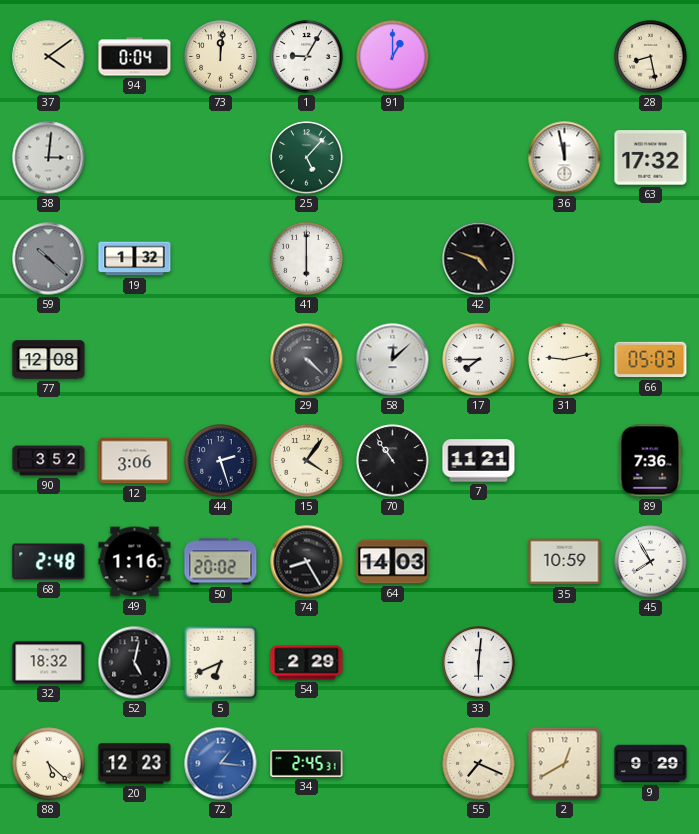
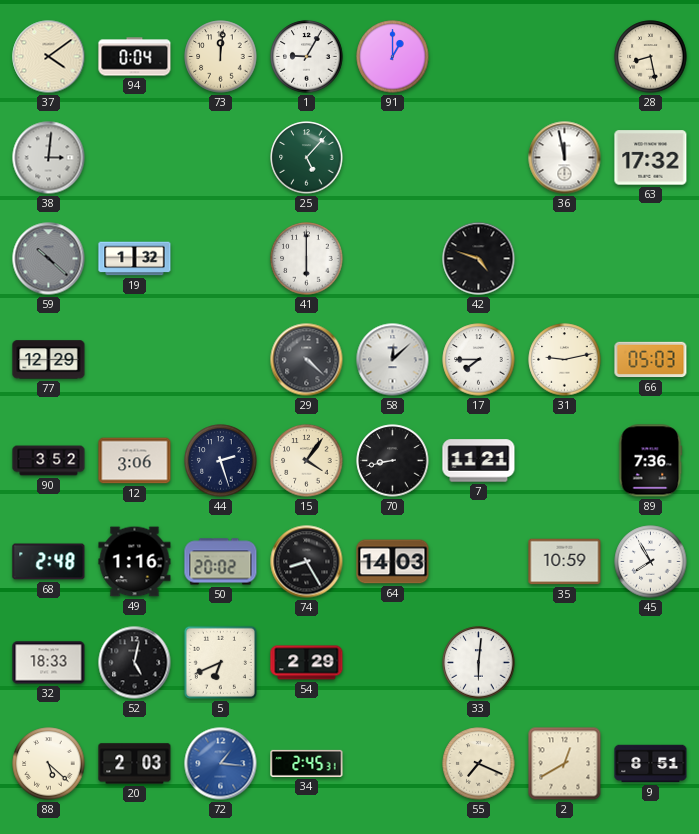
77: 12:08 -> 12:29 (49, 360)
70: 10:54 -> 8:43 (393, 461)
32: 18:32 -> 18:33 (49, 663)
20: 12:23 -> 2:03 (135, 764)
9: 9:29 -> 8:51 (651, 764)
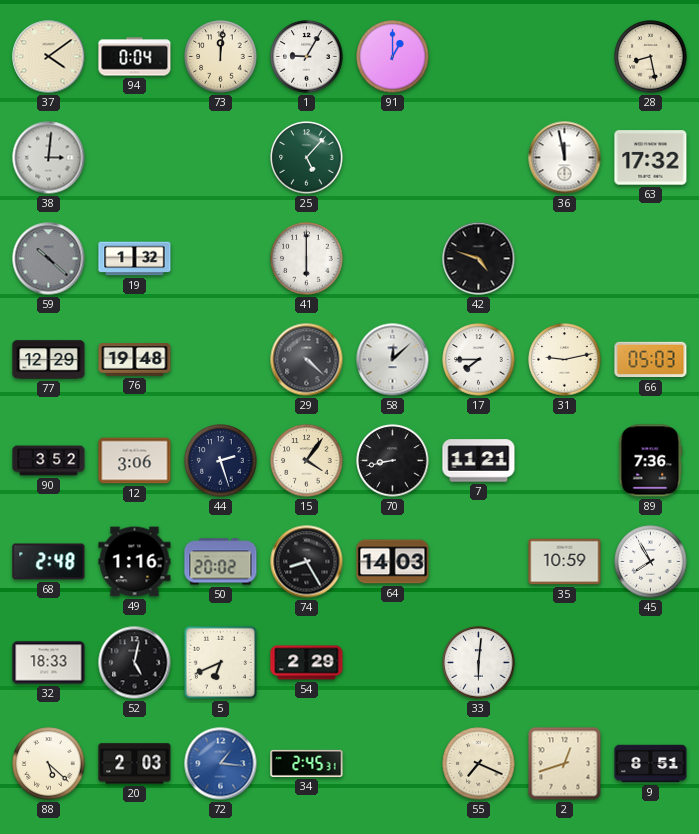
76: none -> 19:48 (135, 360)
2: 12:40 -> 12:42 (565, 764)
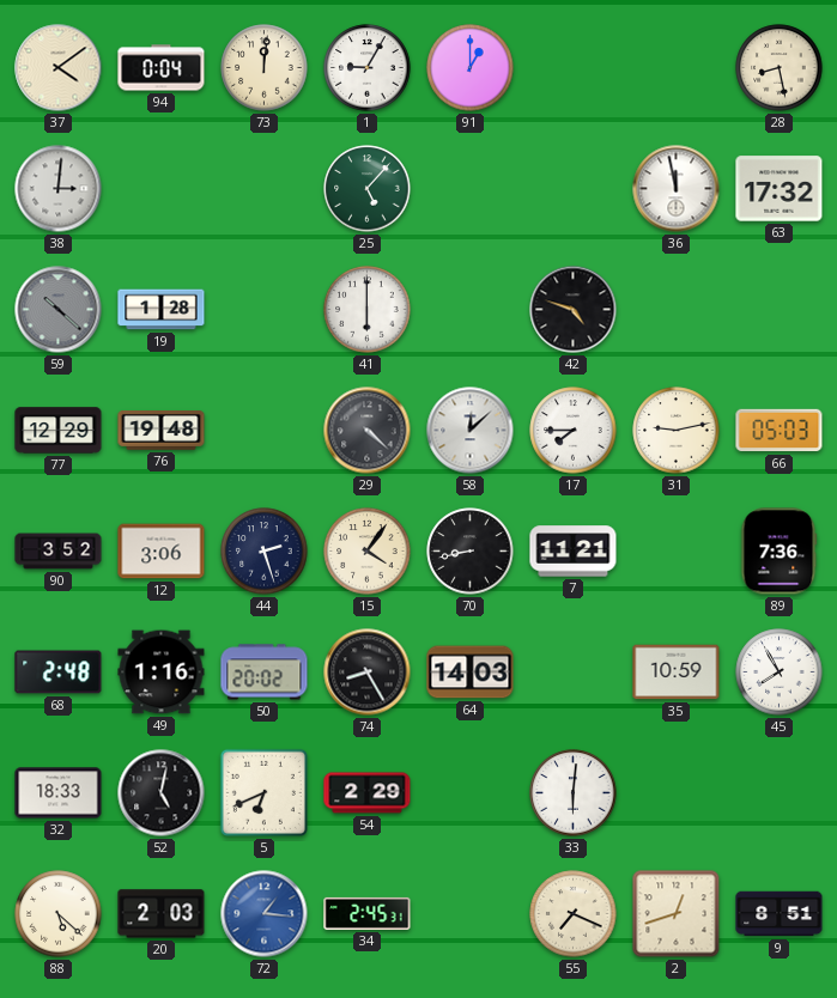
19: 1:32 -> 1:28 (162, 310)
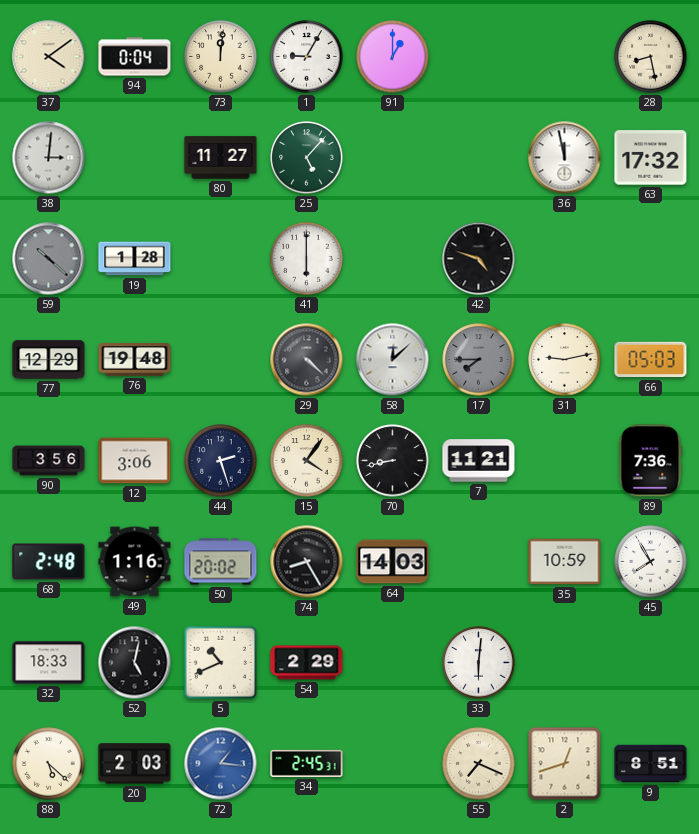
80: none -> 11:27 (221, 158)
17 dial: white -> grey (479, 360)
90: 3:52 -> 3:56 (49, 461)
5: 6:41 -> 10:41 (220, 662)
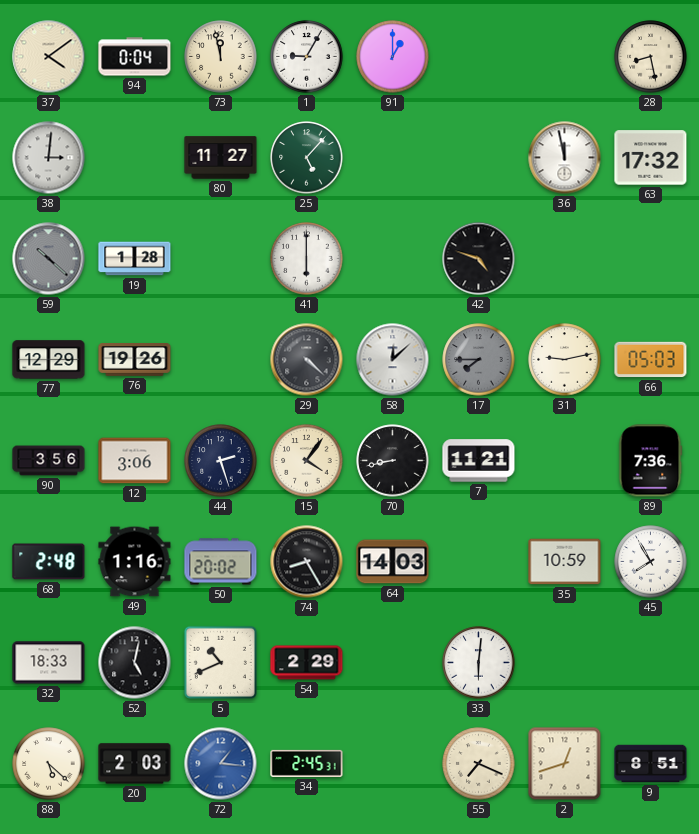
73: 12:01 -> 11:58 (221, 57)
76: 19:48 -> 19:26 (135, 360)
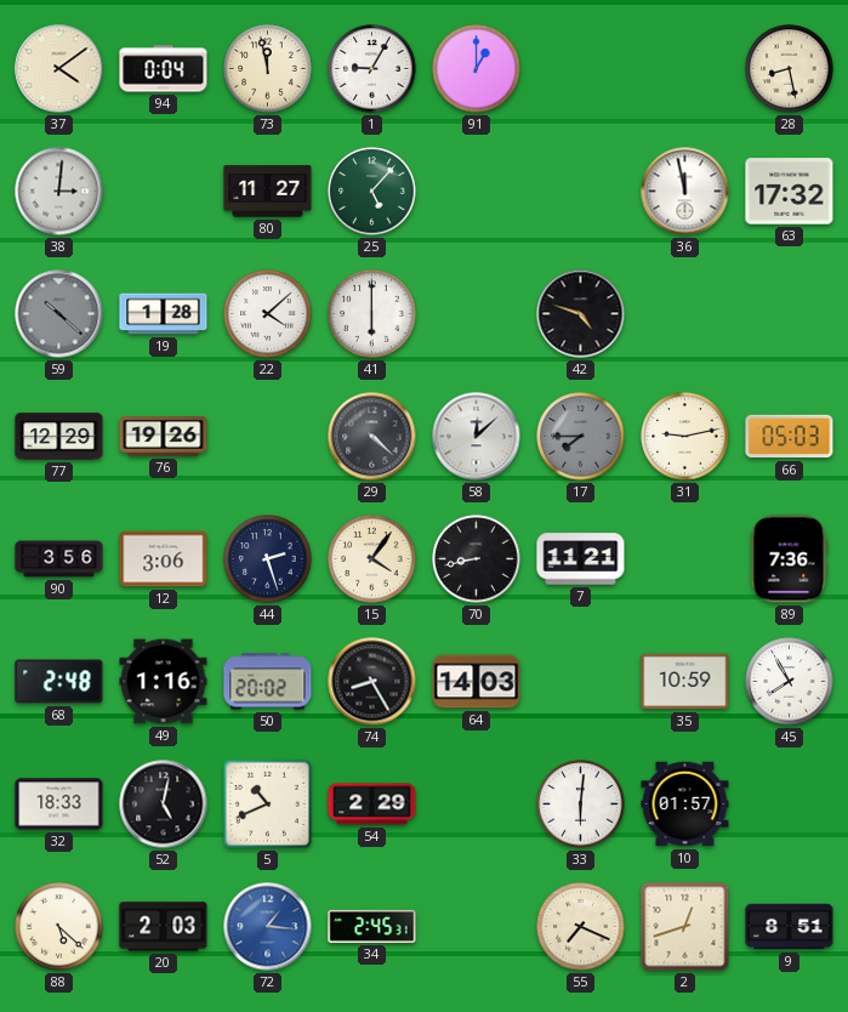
22: none -> 4:08 (268, 314)
10: none -> 01:57 (685, 805)
